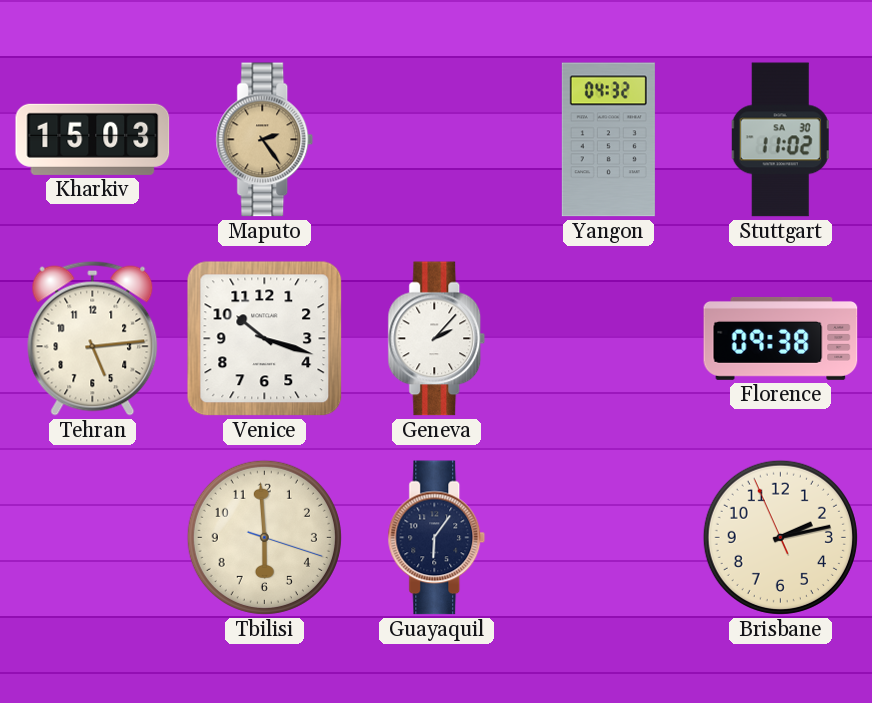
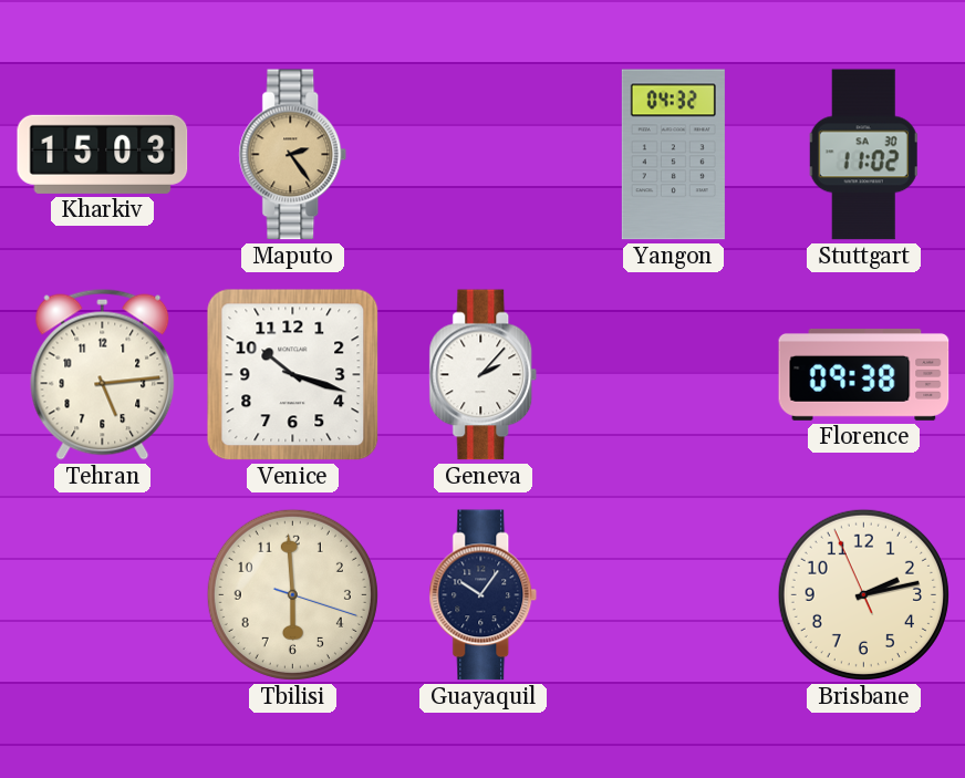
Guayaquil: 6:06 -> 10:06 (484, 595)
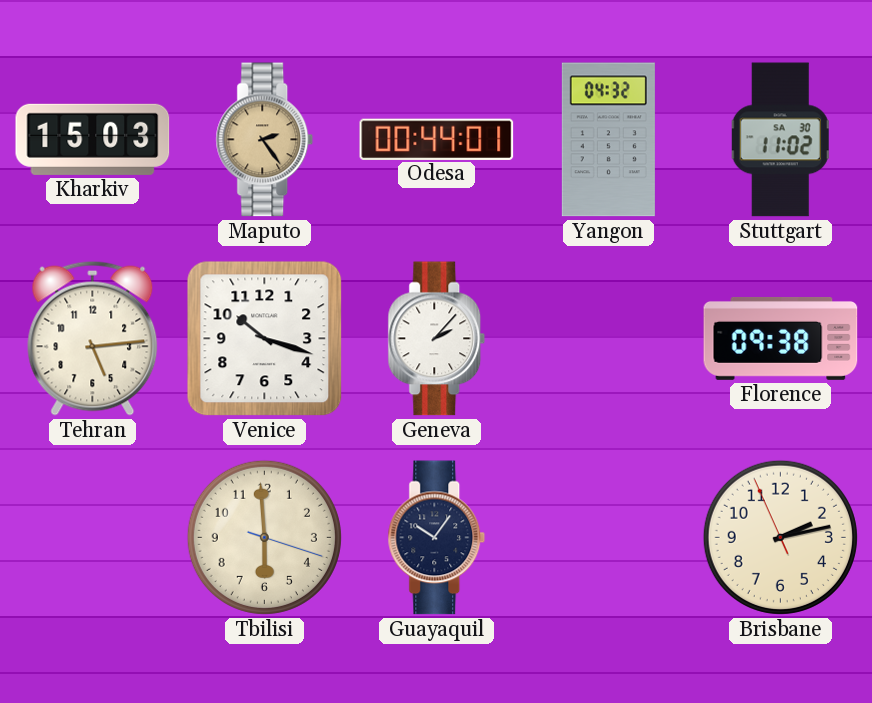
Odesa: none -> 00:44 (437, 139)
